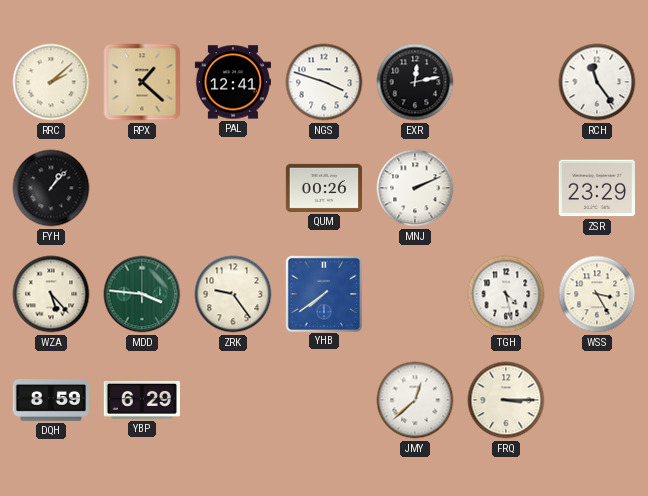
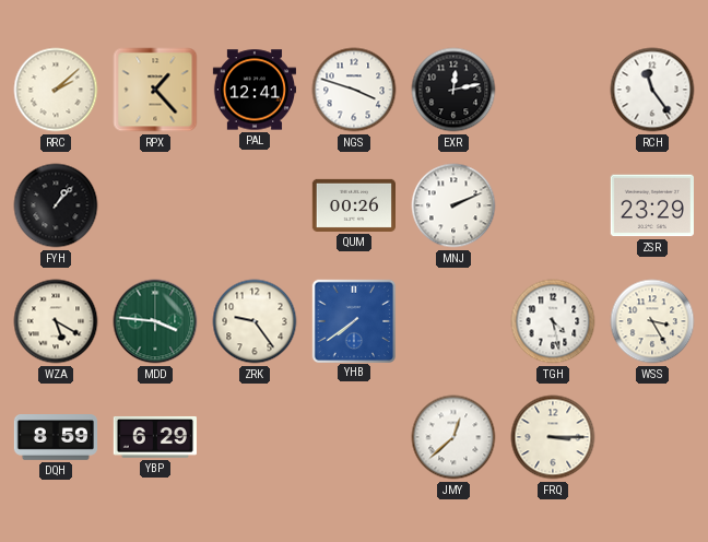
RPX: 1:22 -> 1:23 (155, 90)
WZA: 5:23 -> 5:20 (56, 321)
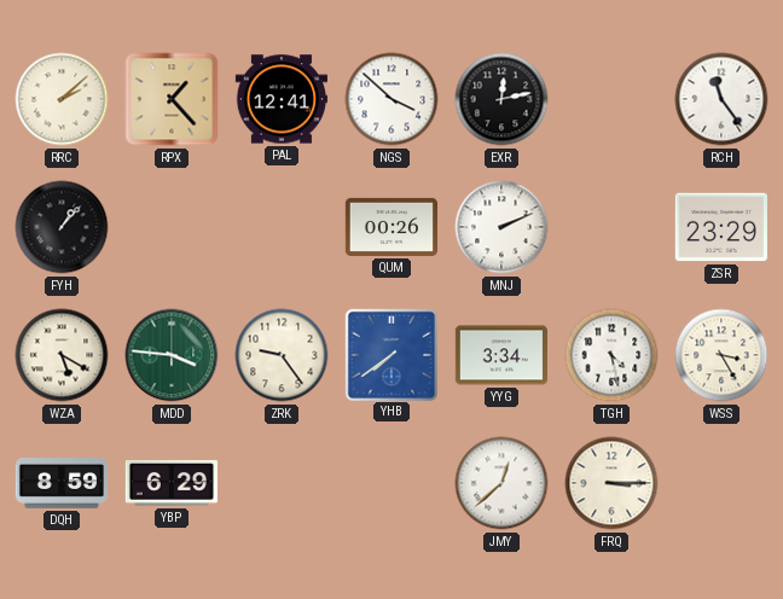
NGS: 3:48 -> 3:52 (391, 99)
YYG: none -> 3:34 (500, 355)
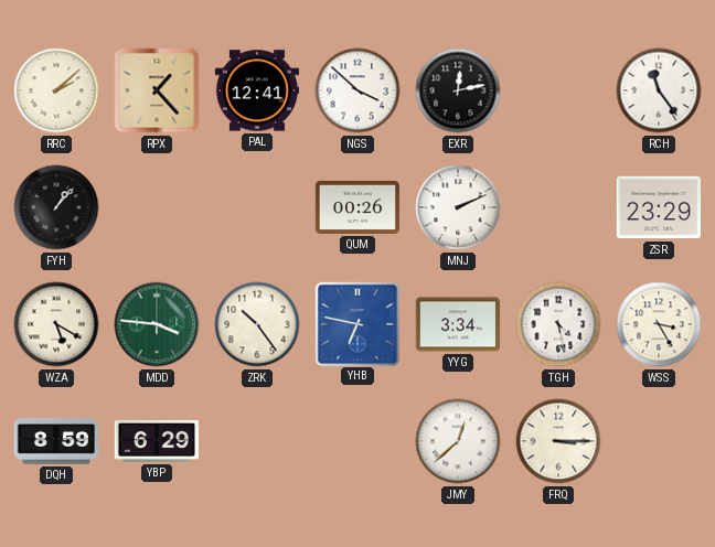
ZRK: 9:24 -> 10:24 (257, 324)
YHB: 7:39 -> 6:47 (356, 323)
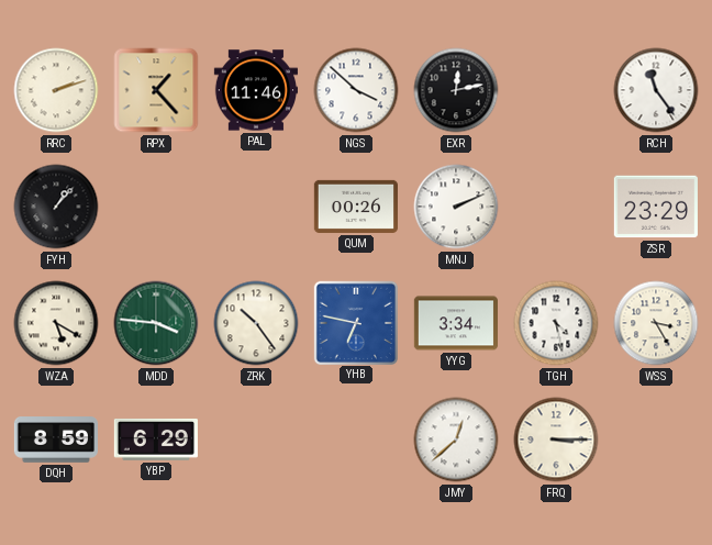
RRC: 2:08 -> 2:12 (56, 90)
PAL: 12:41 -> 11:46 (255, 90)
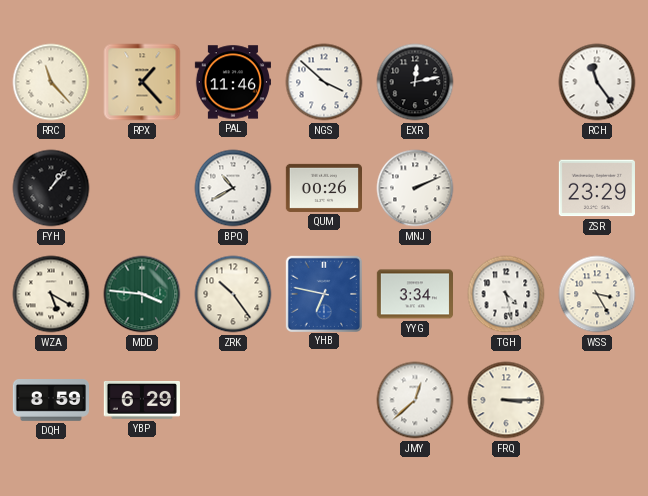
RRC: 2:12 -> 11:23 (51, 82)
BPQ: none -> 10:40 (233, 188)
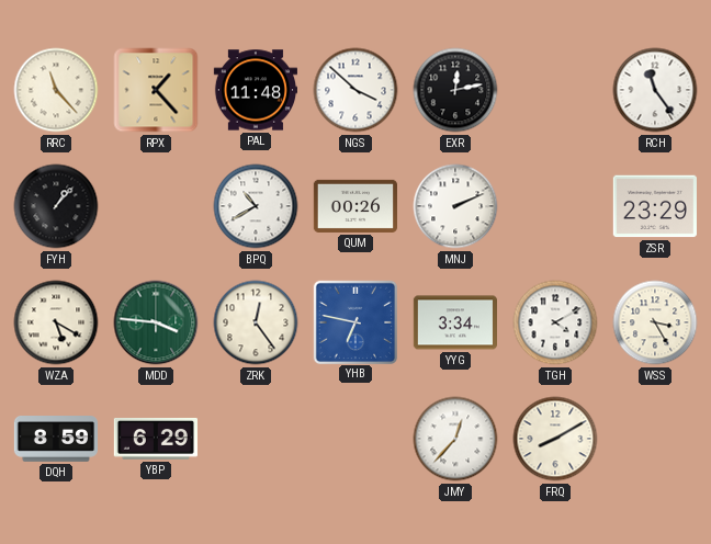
PAL: 11:46 -> 11:48 (255, 90)
ZRK: 10:24 -> 12:24 (256, 322)
TGH: 4:28 -> 4:10 (555, 322)
JMY: 12:38 -> 12:37 (455, 439)
FRQ: 3:15 -> 8:10 (555, 439)
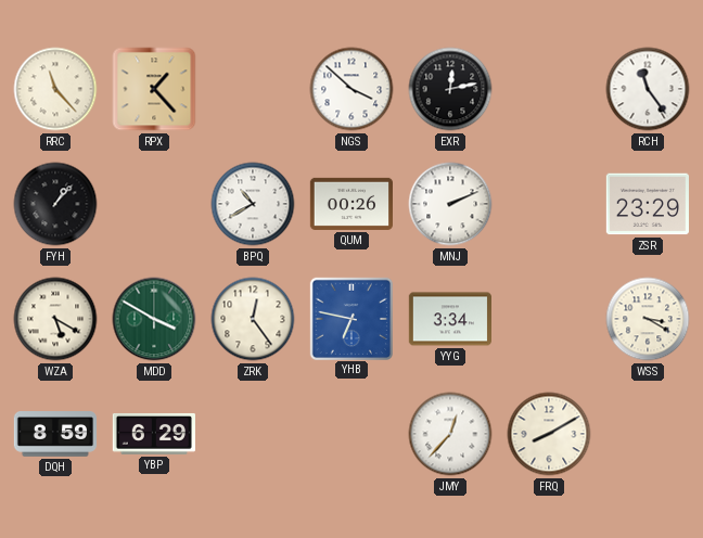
PAL: 11:48 -> none (255, 90)
MDD: 3:46 -> 3:50 (154, 319)
TGH: 4:10 -> none (555, 322)
WSS: 3:25 -> 3:20 (648, 319)
